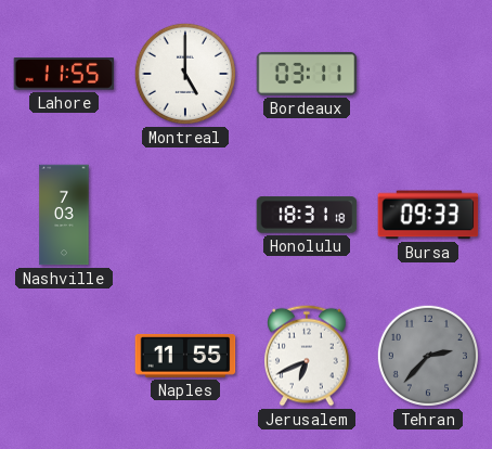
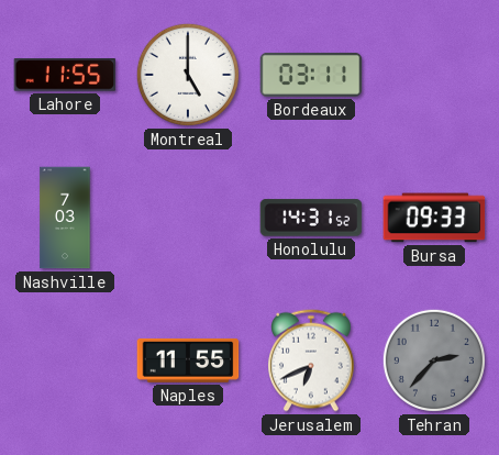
Honolulu: 18:31 -> 14:31 (311, 218)
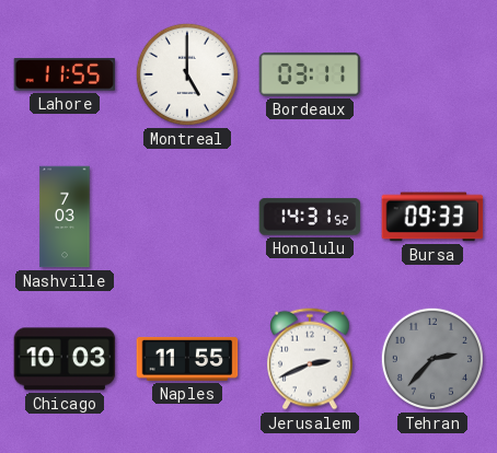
Chicago: none -> 10:03 (65, 359)
Jerusalem: 6:41 -> 2:41 (311, 359)
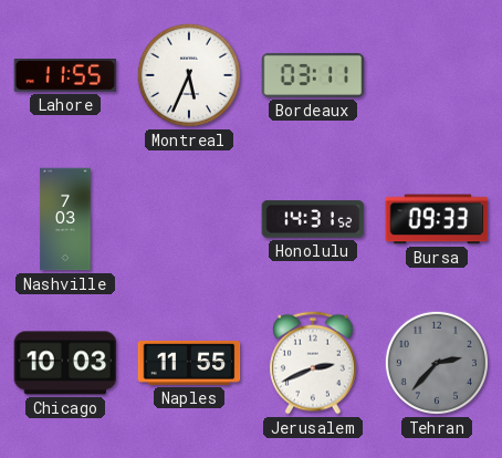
Montreal: 5:00 -> 5:34 (189, 75)
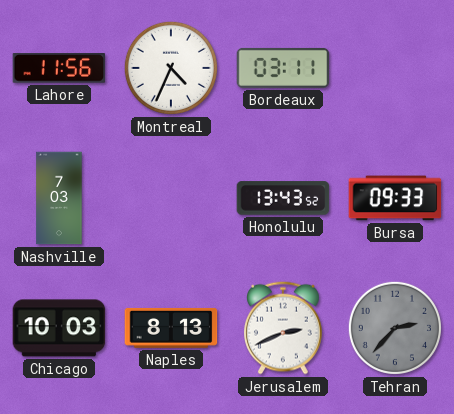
Lahore: 11:55 -> 11:56 (59, 68)
Montreal: 5:34 -> 4:34 (171, 68)
Honolulu: 14:31 -> 13:43 (283, 198)
Naples: 11:55 -> 8:13 (171, 328)
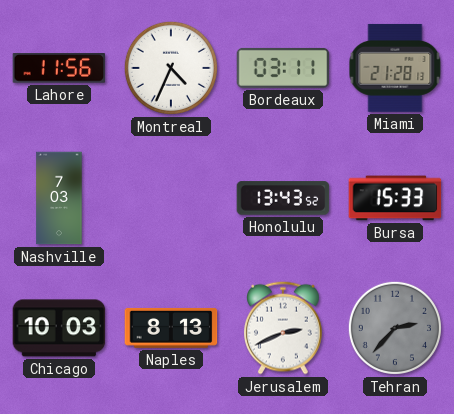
Miami: none -> 21:28 (395, 68)
Bursa: 09:33 -> 15:33 (395, 198)
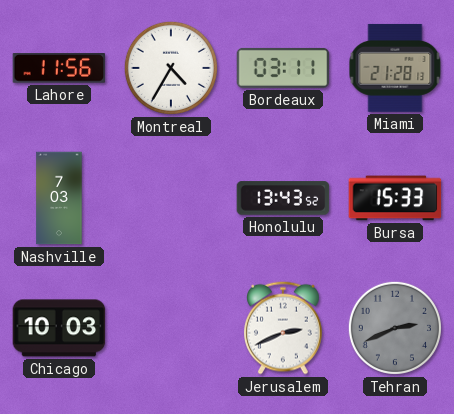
Montreal: 4:34 -> 4:35 (171, 68)
Naples: 8:13 -> none (171, 328)
Tehran: 2:37 -> 2:41 (395, 328)
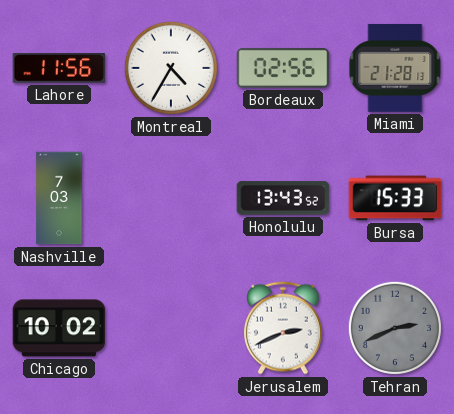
Bordeaux: 03:11 -> 02:56 (283, 68)
Chicago: 10:03 -> 10:02 (59, 328)
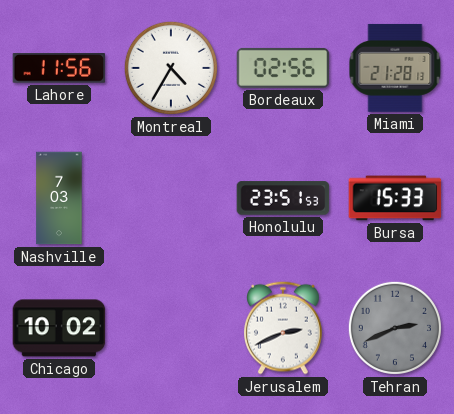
Honolulu: 13:43 -> 23:51 (283, 198)
